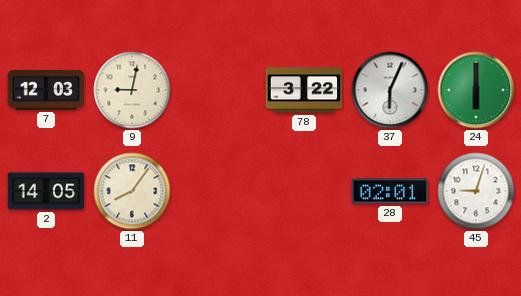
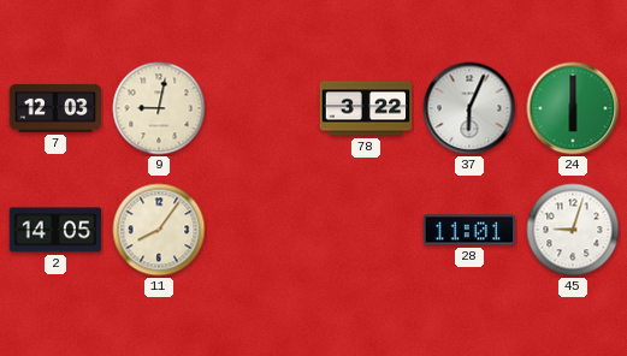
28: 02:01 -> 11:01 (469, 230)
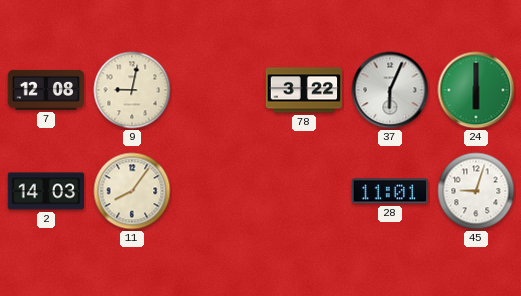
7: 12:03 -> 12:08 (46, 90)
2: 14:05 -> 14:03 (46, 191)
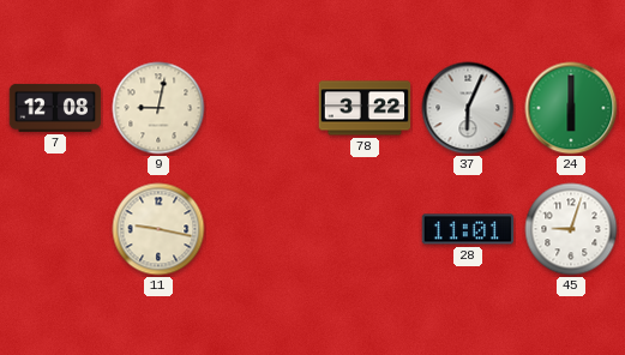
2: 14:03 -> none (46, 191)
11: 8:06 -> 9:17 (158, 229)
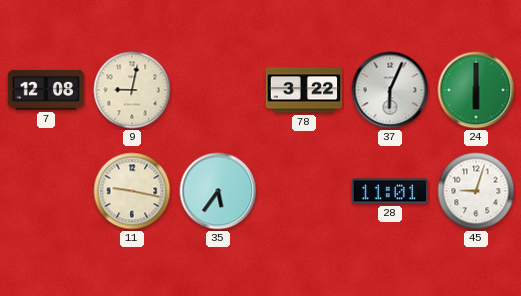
35: none -> 5:36 (218, 191)
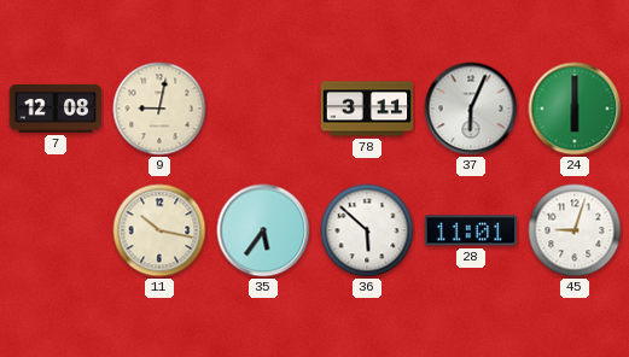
78: 3:22 -> 3:11 (367, 109)
11: 9:17 -> 10:17 (159, 230)
36: none -> 5:52 (367, 230)
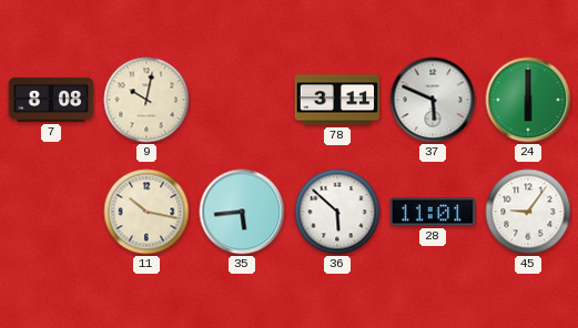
7: 12:08 -> 8:08 (51, 100)
9: 9:02 -> 10:02 (146, 100)
37: 6:04 -> 5:49 (433, 100)
35: 5:36 -> 5:44 (242, 212)
45: 9:03 -> 9:06 (528, 212)
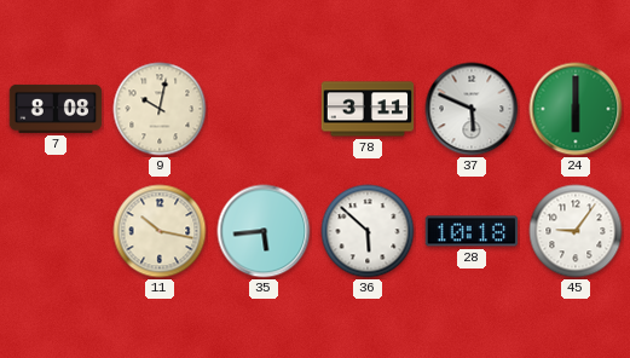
28: 11:01 -> 10:18 (472, 231)
